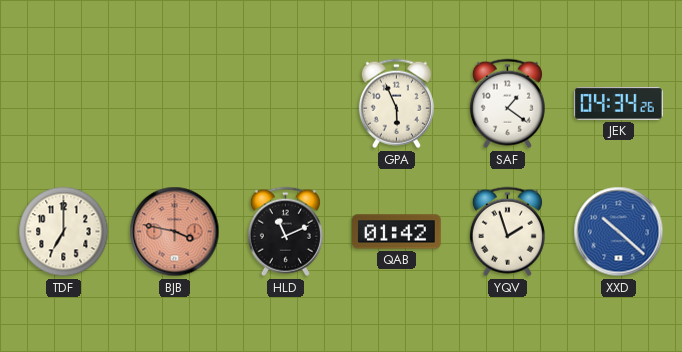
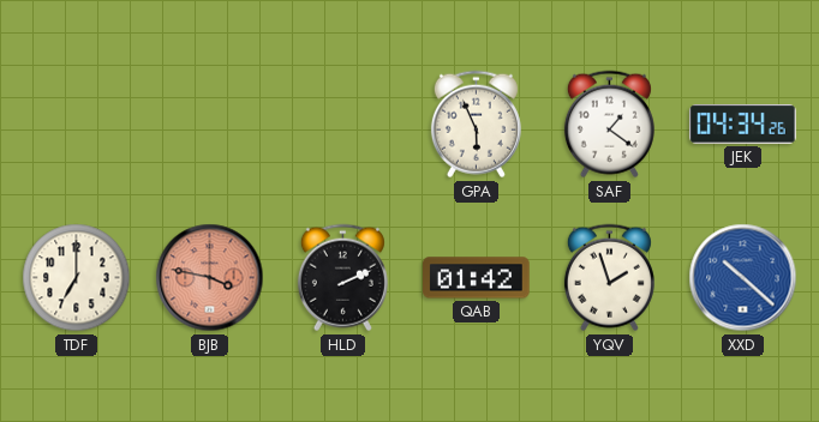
HLD: 11:11 -> 2:11 (342, 278)
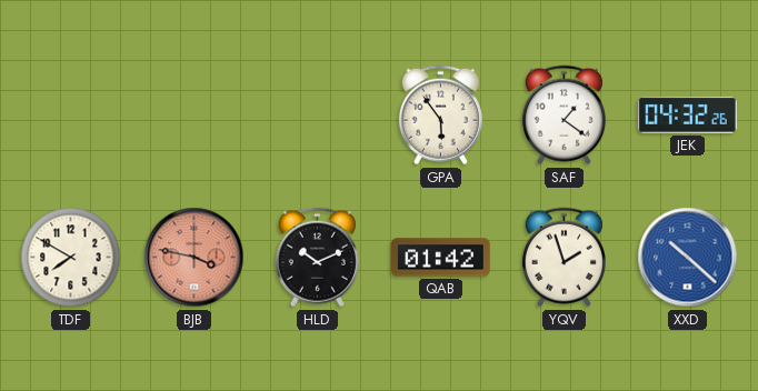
GPA: 5:56 -> 5:54 (440, 116)
JEK: 04:34 -> 04:32 (688, 116)
TDF: 7:00 -> 7:50 (71, 258)
HLD: 2:11 -> 10:11 (317, 258)
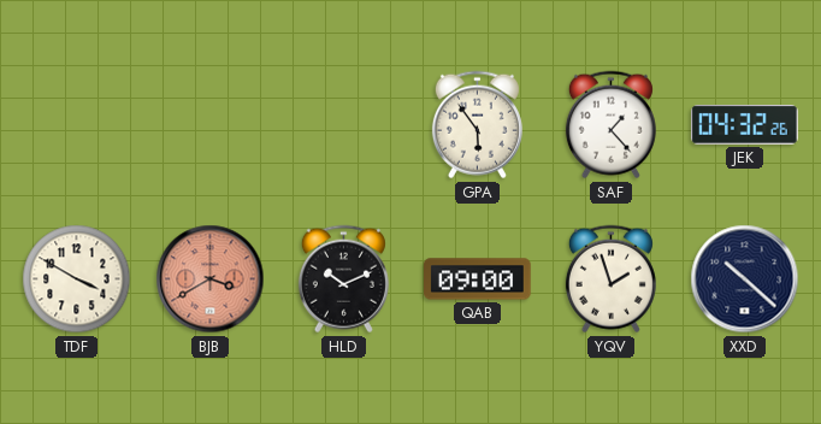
SAF: 1:21 -> 1:23 (610, 125)
TDF: 7:50 -> 3:50 (77, 279)
BJB: 3:47 -> 3:40 (211, 279)
QAB: 01:42 -> 09:00 (478, 279)
XXD dial: blue -> navy (745, 279)
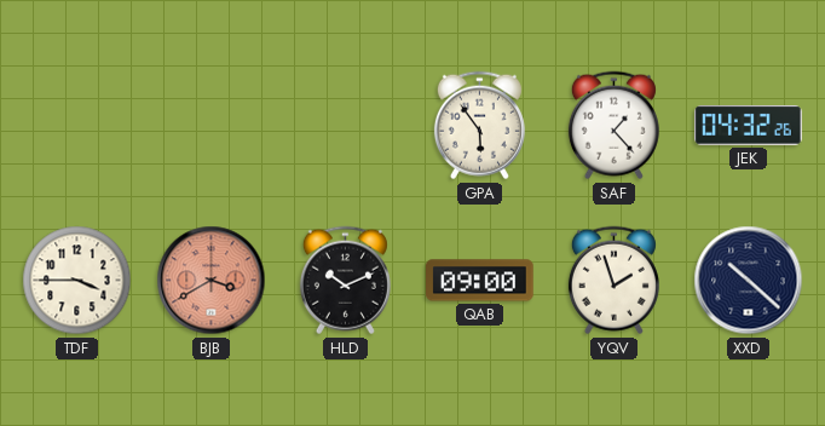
TDF: 3:50 -> 3:45 (77, 281)
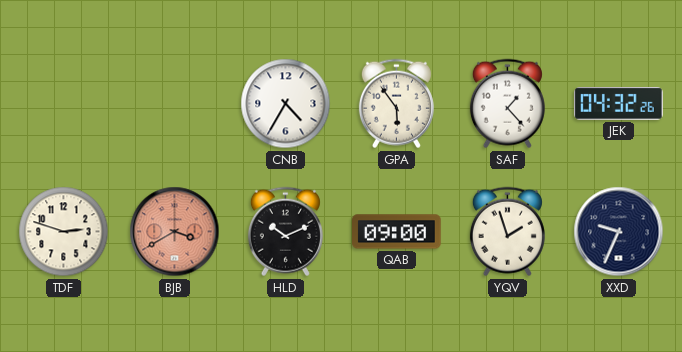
CNB: none -> 4:35 (286, 104)
TDF: 3:45 -> 2:48 (64, 232)
XXD: 10:22 -> 9:34 (619, 232)
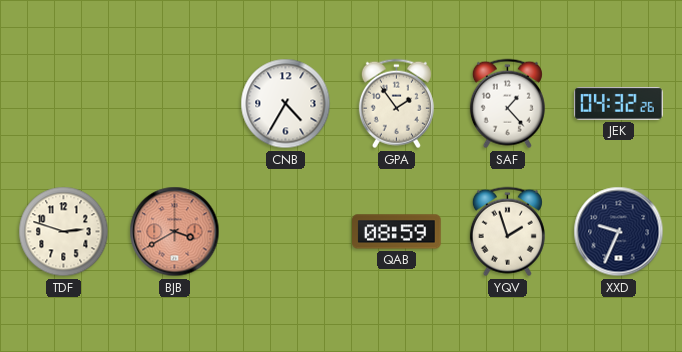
GPA: 5:54 -> 1:54 (396, 104)
HLD: 10:11 -> none (285, 232)
QAB: 09:00 -> 08:59 (397, 232)
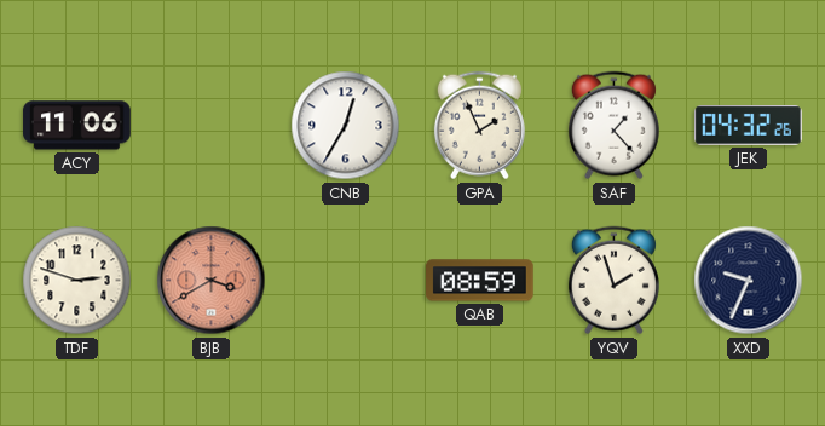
ACY: none -> 11:06 (77, 126)
CNB: 4:35 -> 12:35 (346, 126)
GPA: 1:54 -> 1:56 (479, 126)
